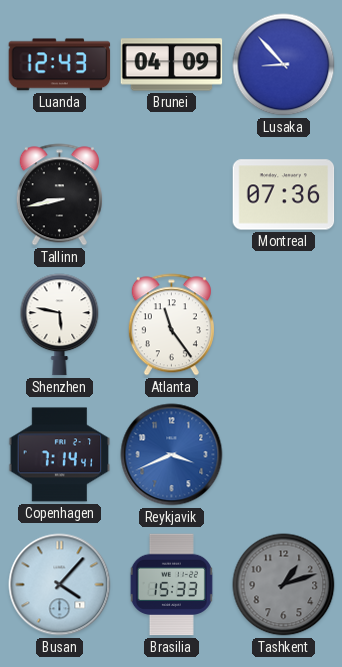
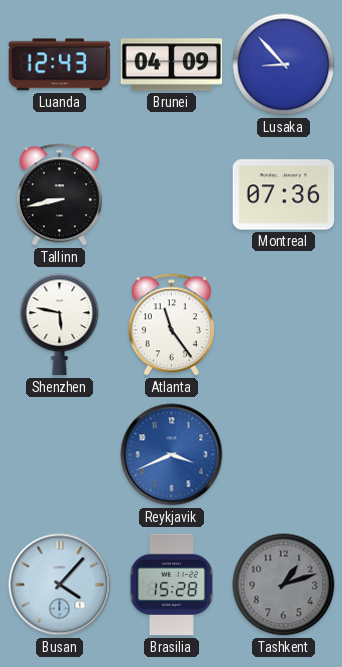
Copenhagen: 7:14 -> none (60, 455)
Brasilia: 15:33 -> 15:28 (171, 585)
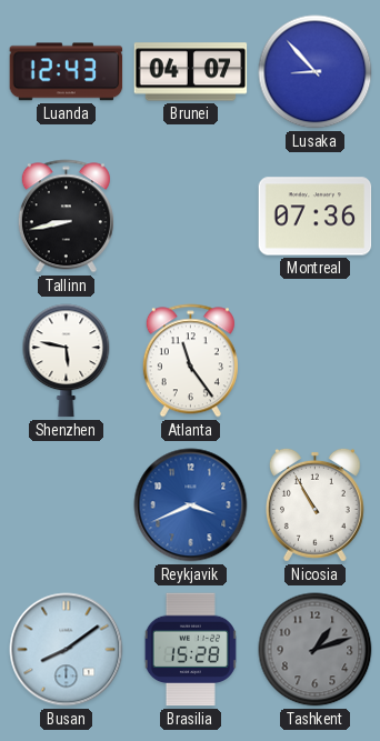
Brunei: 04:09 -> 04:07 (191, 72)
Nicosia: none -> 10:55 (314, 504)
Busan: 4:07 -> 8:09 (67, 650)
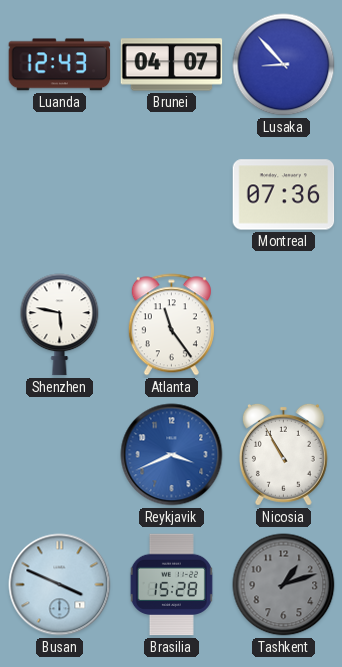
Tallinn: 8:43 -> none (66, 217)
Busan: 8:09 -> 3:49 (60, 585)
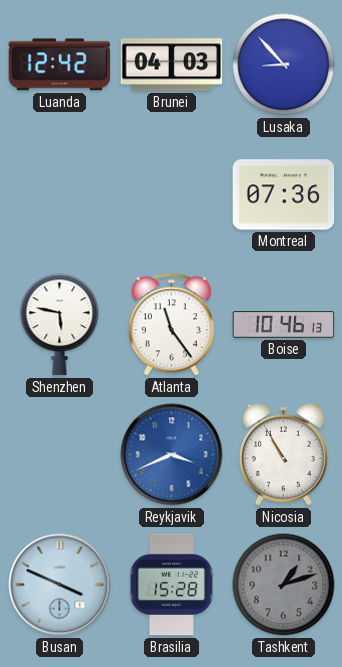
Luanda: 12:43 -> 12:42 (60, 65)
Brunei: 04:07 -> 04:03 (172, 65)
Boise: none -> 10:46 (284, 325)
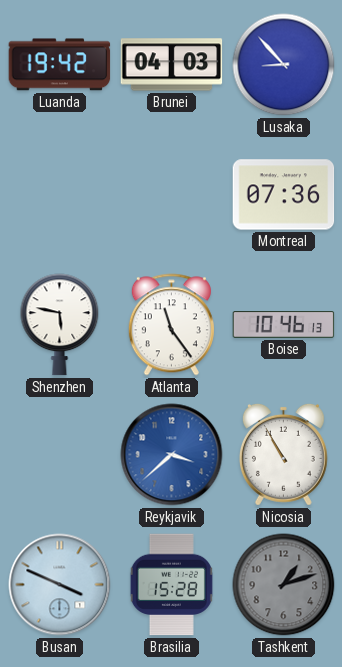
Luanda: 12:42 -> 19:42 (60, 65)
Reykjavik: 3:41 -> 3:38 (172, 455)
